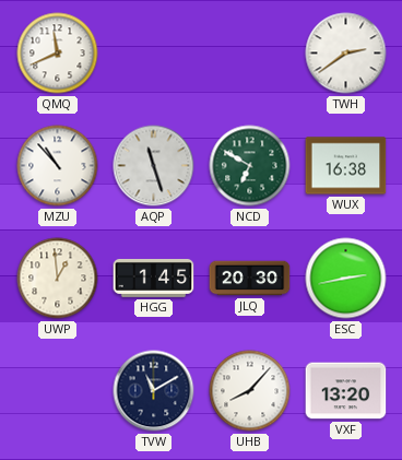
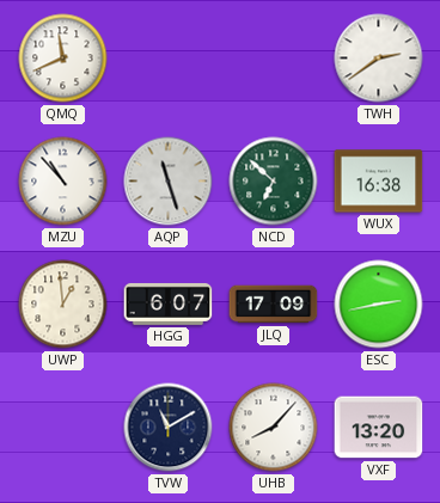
NCD: 6:50 -> 6:52 (274, 182)
HGG: 1:45 -> 6:07 (169, 303)
JLQ: 20:30 -> 17:09 (274, 305)
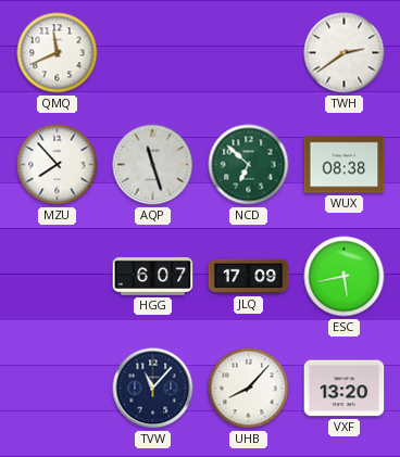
MZU: 10:53 -> 7:53 (58, 165)
WUX: 16:38 -> 08:38 (345, 165)
UWP: 12:59 -> none (63, 305)
ESC: 2:43 -> 5:43 (345, 277)
TVW: 11:10 -> 11:07 (153, 389)
